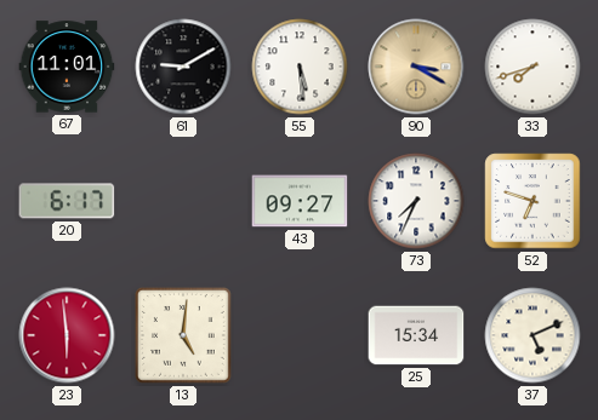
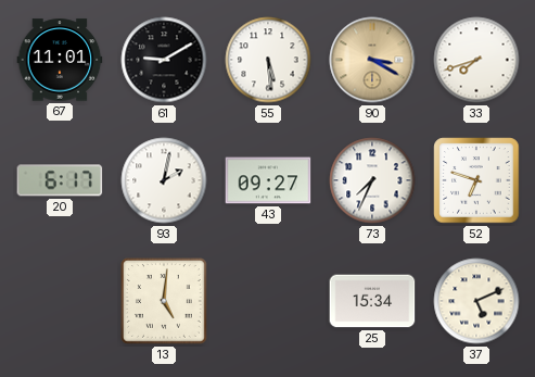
93: none -> 2:02 (164, 180)
23: 5:59 -> none (67, 335)
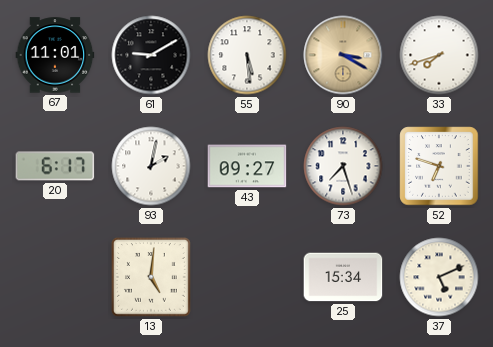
73: 7:34 -> 7:27 (343, 166)
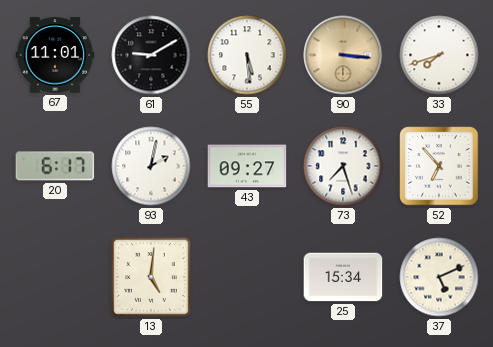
90: 3:20 -> 3:16 (343, 55)
52: 6:48 -> 6:53 (439, 166)
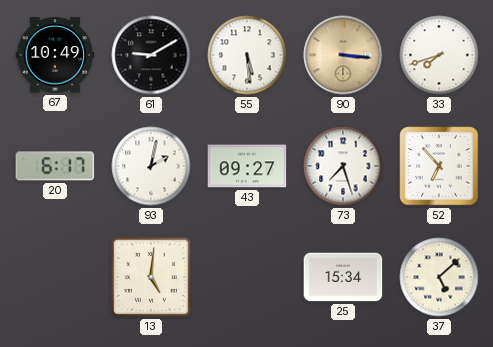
67: 11:01 -> 10:49 (55, 55)
37: 5:11 -> 5:08 (439, 277)
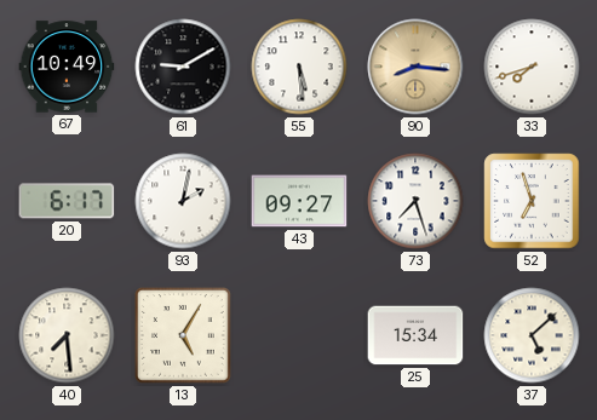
90: 3:16 -> 8:16 (415, 67)
52: 6:53 -> 6:57 (532, 201)
40: none -> 7:29 (67, 335)
13: 5:01 -> 5:05 (184, 336)
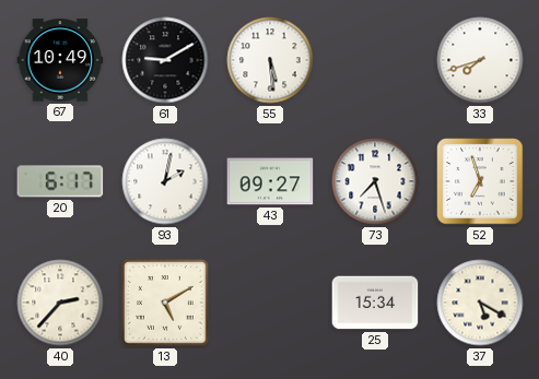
90: 8:16 -> none (415, 67)
40: 7:29 -> 2:37 (60, 303)
13: 5:05 -> 5:10 (166, 304)
37: 5:08 -> 5:20 (480, 303)
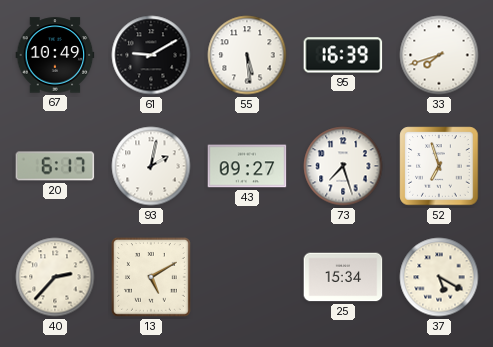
95: none -> 16:39 (343, 55)
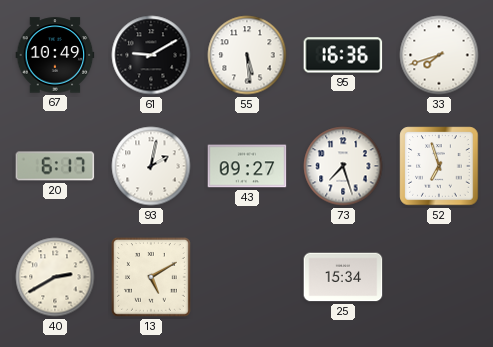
95: 16:39 -> 16:36 (343, 55)
40: 2:37 -> 2:40 (55, 277)
37: 5:20 -> none (439, 277)
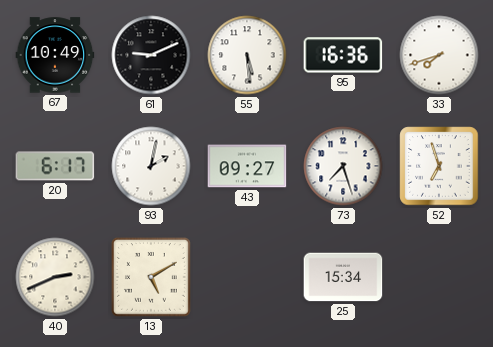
61: 9:10 -> 9:11 (151, 55)
40: 2:40 -> 2:41 (55, 277)
